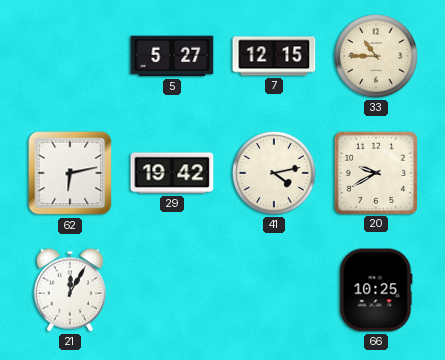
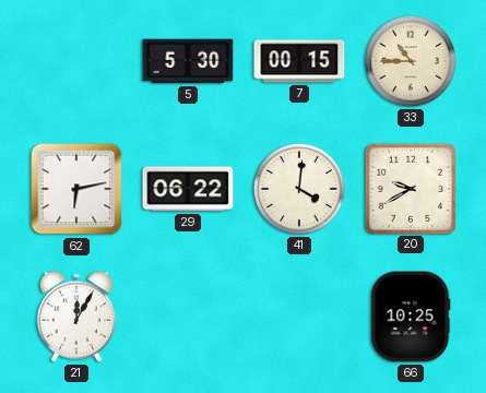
5: 5:27 -> 5:30 (188, 61)
7: 12:15 -> 00:15 (299, 61)
29: 19:42 -> 06:22 (188, 189)
41: 4:13 -> 4:01 (300, 190)
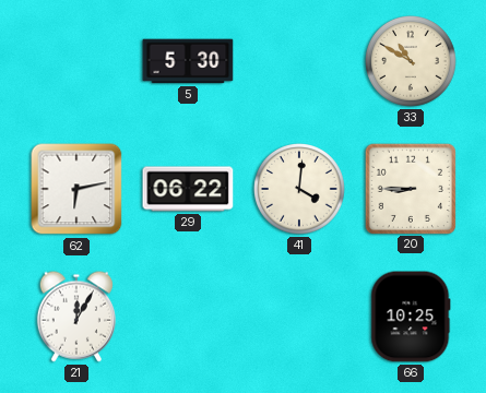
7: 00:15 -> none (299, 61)
33: 10:45 -> 10:50 (412, 62)
20: 9:40 -> 8:45 (410, 188)
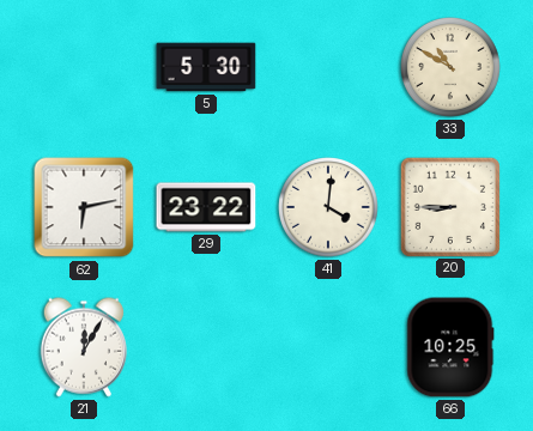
29: 06:22 -> 23:22 (206, 207)
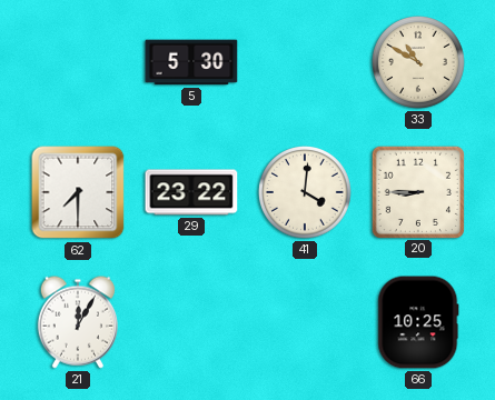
62: 6:13 -> 7:30 (78, 192)
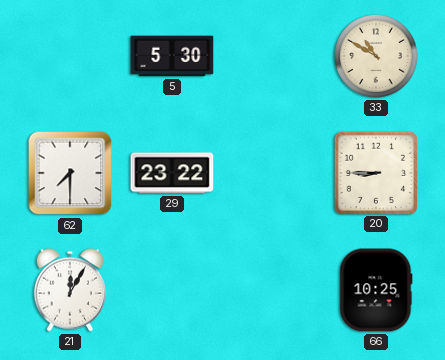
41: 4:01 -> none (306, 193)
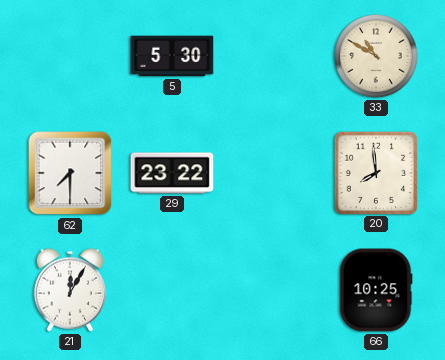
20: 8:45 -> 7:59 (375, 172)
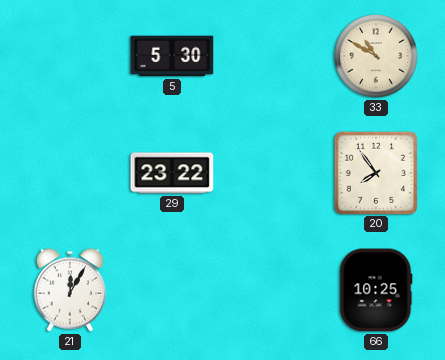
62: 7:30 -> none (70, 173)
20: 7:59 -> 7:54 (375, 172)
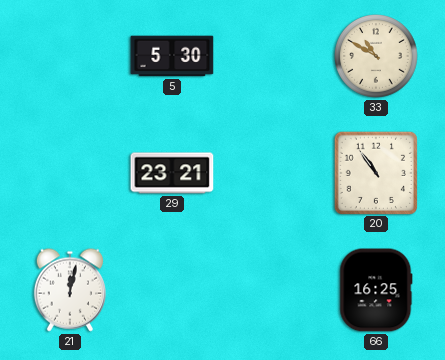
29: 23:22 -> 23:21 (172, 173)
20: 7:54 -> 10:54 (375, 172)
21: 12:05 -> 12:02 (69, 290)
66: 10:25 -> 16:25 (376, 290)
